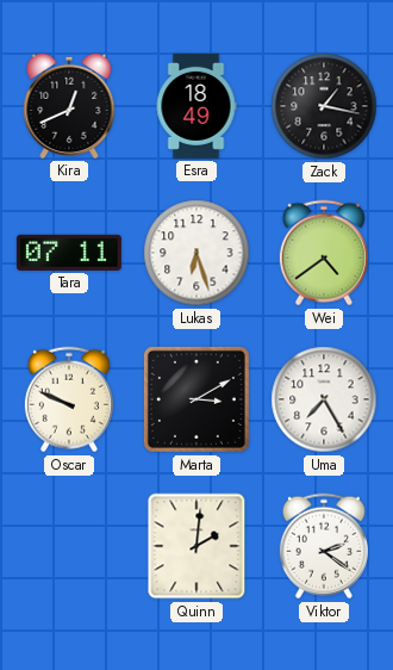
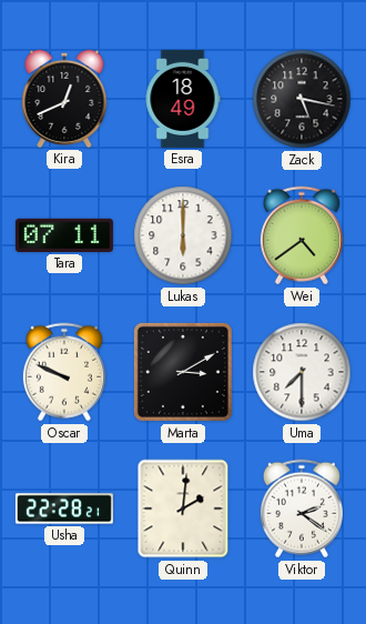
Zack: 1:17 -> 5:17 (302, 99)
Lukas: 6:27 -> 6:00 (183, 235)
Uma: 7:25 -> 7:30 (302, 372)
Usha: none -> 22:28 (64, 509)
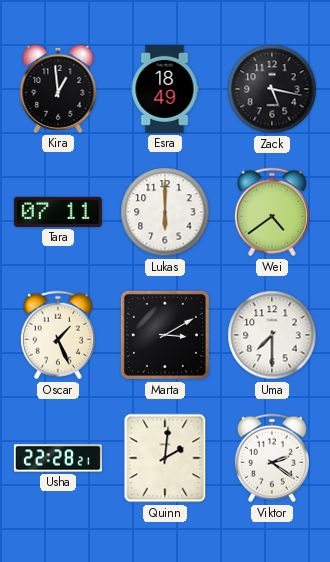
Kira: 12:41 -> 12:59 (58, 89)
Oscar: 9:49 -> 1:26 (58, 335)
